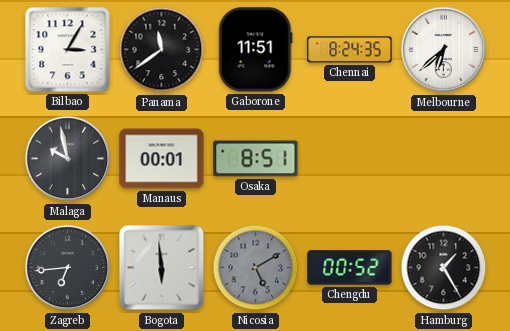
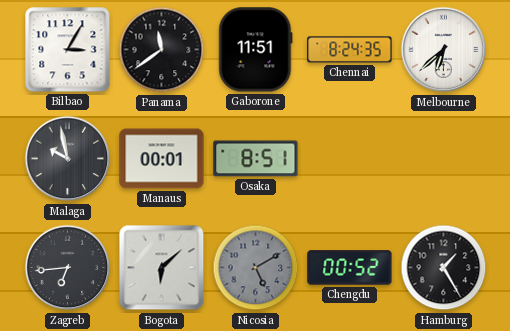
Bogota: 5:59 -> 6:08 (162, 268)
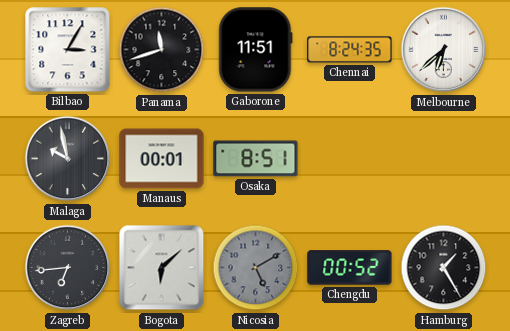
Panama: 11:39 -> 11:42 (162, 50)
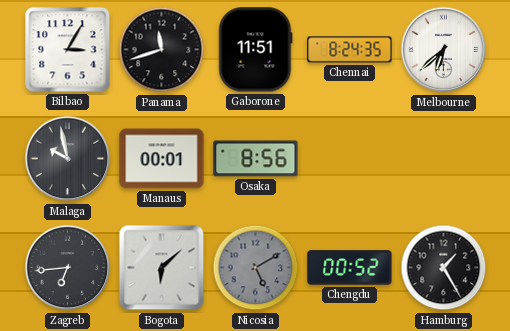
Osaka: 8:51 -> 8:56 (256, 159)
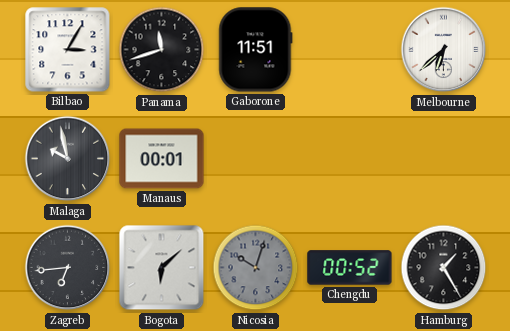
Chennai: 8:24 -> none (350, 50)
Osaka: 8:56 -> none (256, 159)
Nicosia: 5:10 -> 10:03 (256, 268)
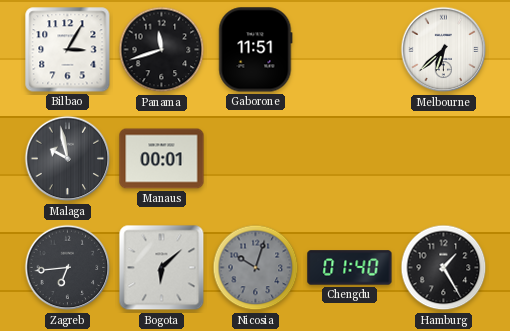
Chengdu: 00:52 -> 01:40 (350, 268)
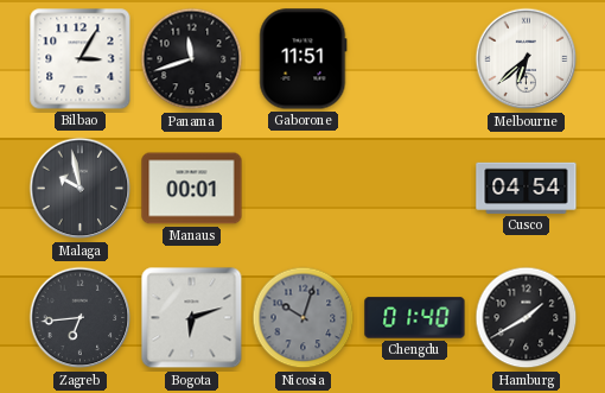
Cusco: none -> 04:54 (527, 188)
Bogota: 6:08 -> 6:12 (192, 318)
Hamburg: 1:25 -> 1:40 (527, 318)
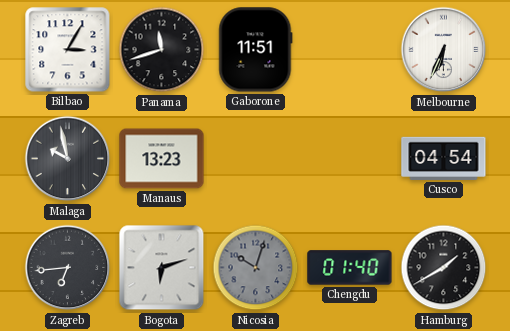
Melbourne: 6:38 -> 6:34 (444, 50)
Manaus: 00:01 -> 13:23 (162, 159)
